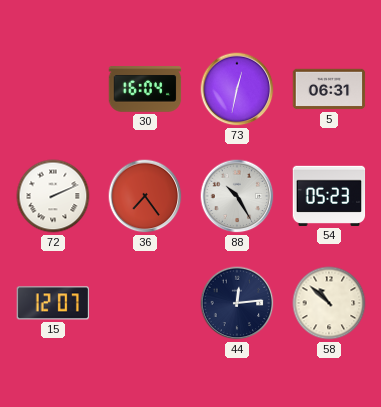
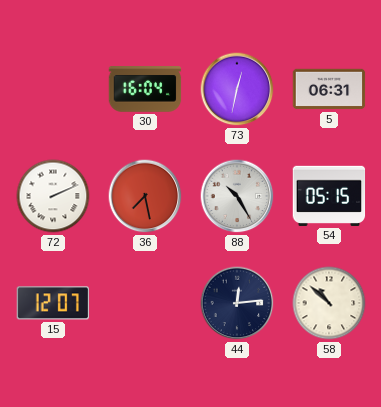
36: 7:24 -> 7:28 (145, 196)
54: 05:23 -> 05:15 (329, 196)
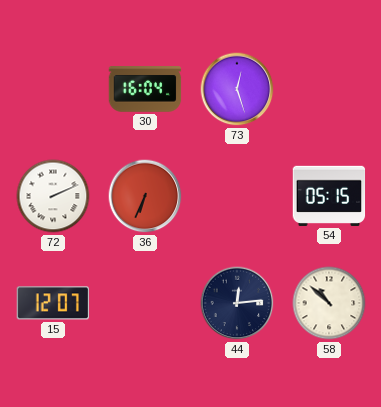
73: 12:32 -> 12:27 (237, 89)
5: 06:31 -> none (329, 89)
36: 7:28 -> 6:34 (145, 196)
88: 10:25 -> none (237, 196)
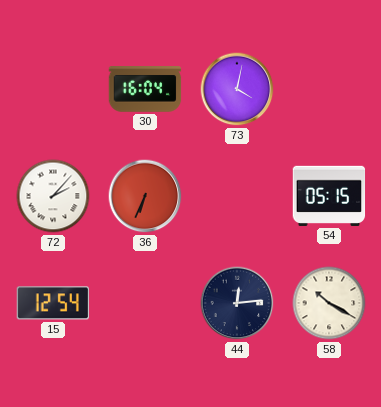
73: 12:27 -> 4:02 (237, 89)
72: 2:11 -> 2:07 (53, 196)
15: 12:07 -> 12:54 (52, 303)
58: 10:52 -> 10:20 (329, 303)
